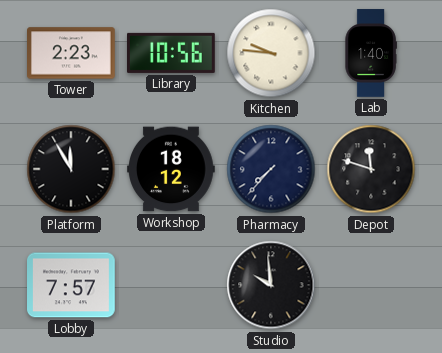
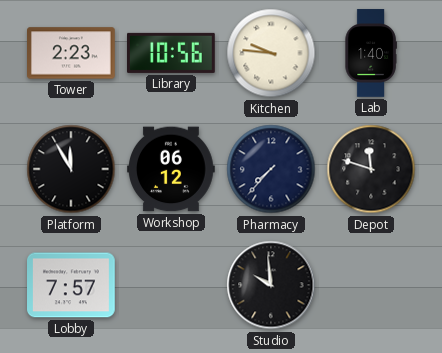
Workshop: 18:12 -> 06:12 (172, 169)
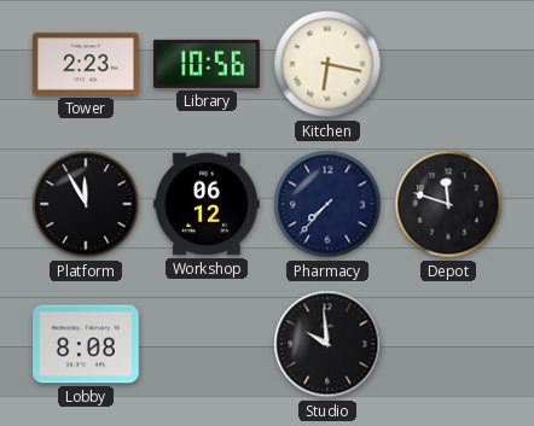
Kitchen: 9:46 -> 6:17 (327, 64)
Lab: 1:40 -> none (371, 53)
Lobby: 7:57 -> 8:08 (87, 344)
